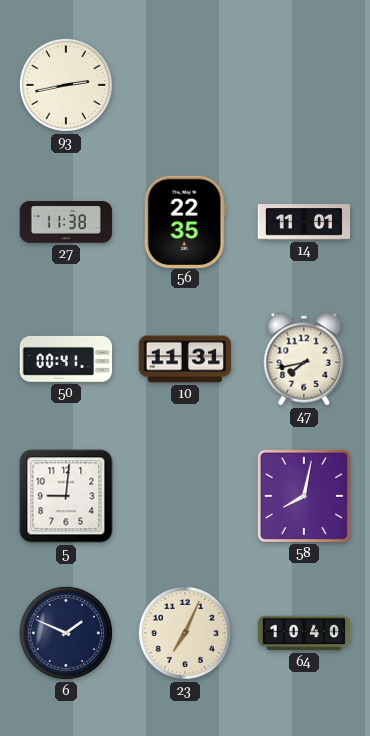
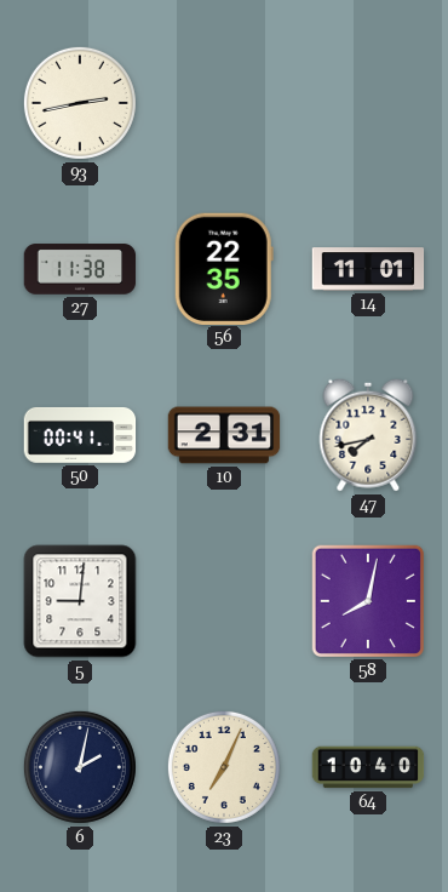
10: 11:31 -> 2:31 (224, 435)
6: 1:49 -> 2:02 (80, 767)
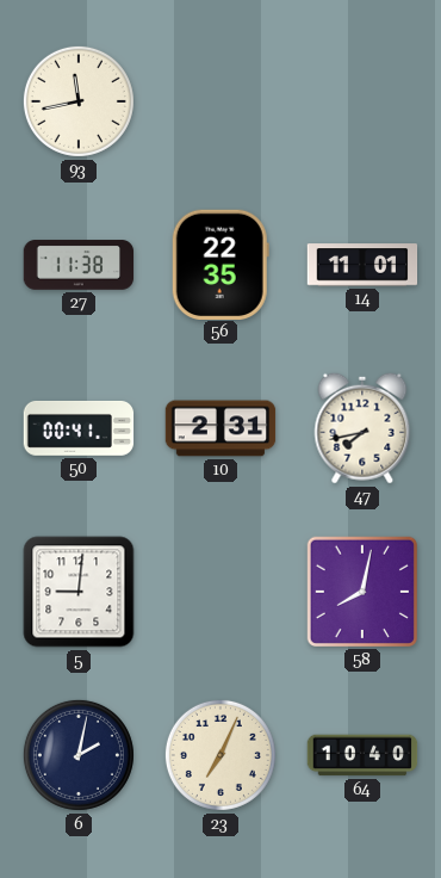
93: 2:43 -> 11:43 (79, 101)
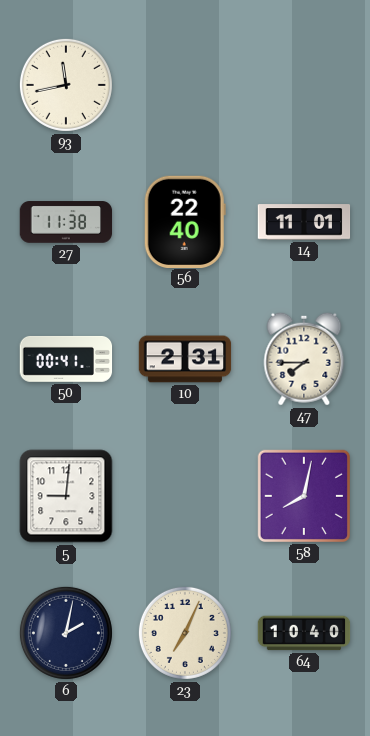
56: 22:35 -> 22:40 (185, 221)
47: 7:43 -> 7:45 (304, 359)
